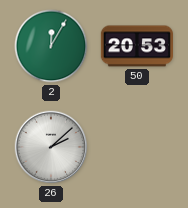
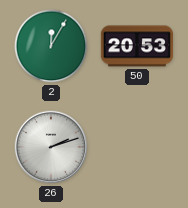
26: 2:08 -> 2:12 (51, 147)
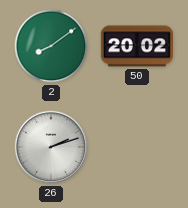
2: 12:05 -> 8:09 (51, 46)
50: 20:53 -> 20:02 (136, 46)
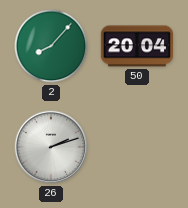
2: 8:09 -> 8:07 (51, 46)
50: 20:02 -> 20:04 (136, 46)
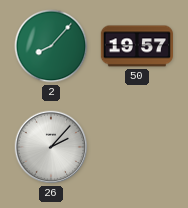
50: 20:04 -> 19:57 (136, 46)
26: 2:12 -> 2:07 (51, 147)
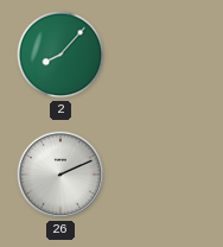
50: 19:57 -> none (136, 46)
26: 2:07 -> 2:11 (60, 175)
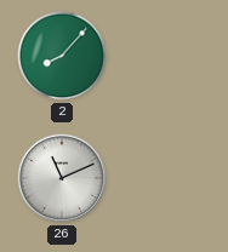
26: 2:11 -> 11:11 (62, 178)
